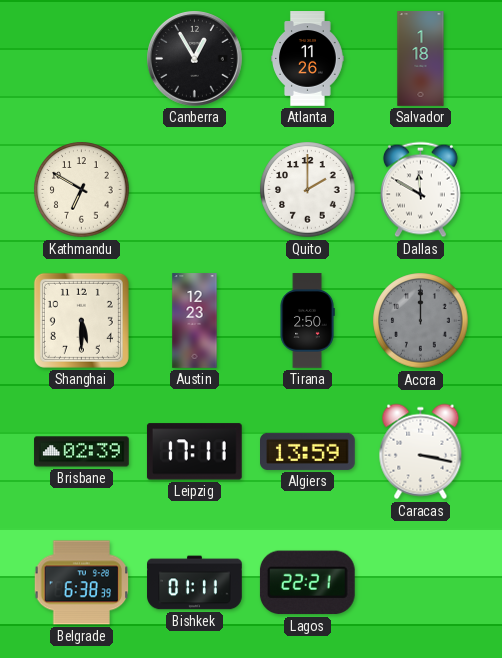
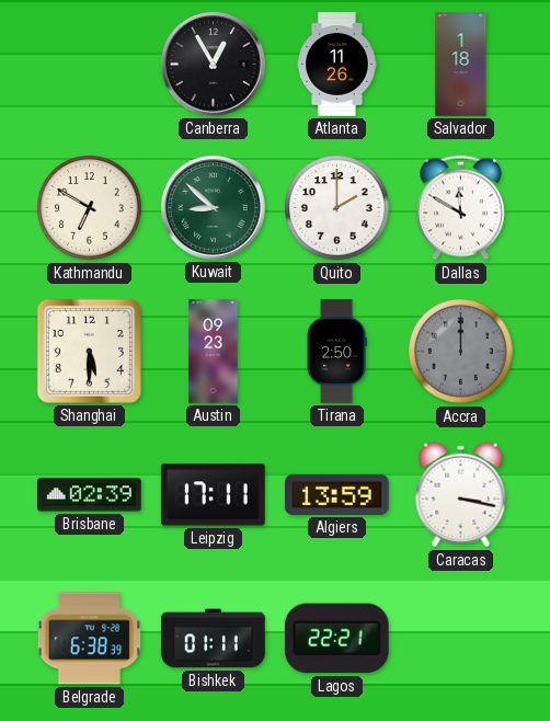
Kuwait: none -> 8:52 (214, 208)
Austin: 12:23 -> 09:23 (214, 352)
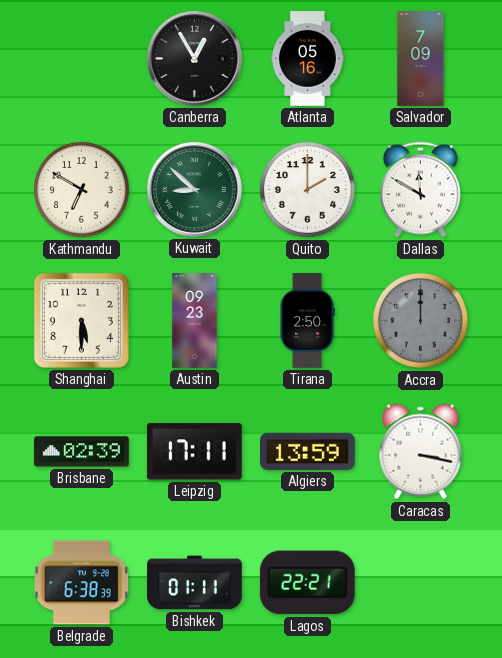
Atlanta: 11:26 -> 05:16 (308, 59)
Salvador: 1:18 -> 7:09 (421, 59)
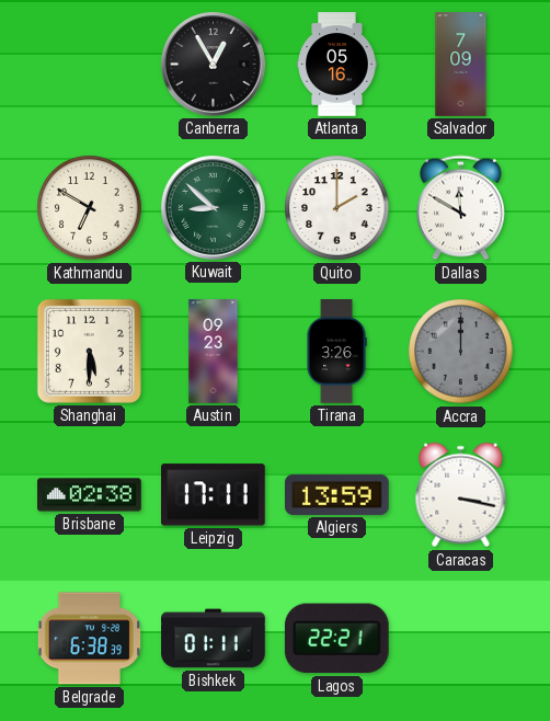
Tirana: 2:50 -> 3:26 (336, 352)
Brisbane: 02:39 -> 02:38 (90, 495)
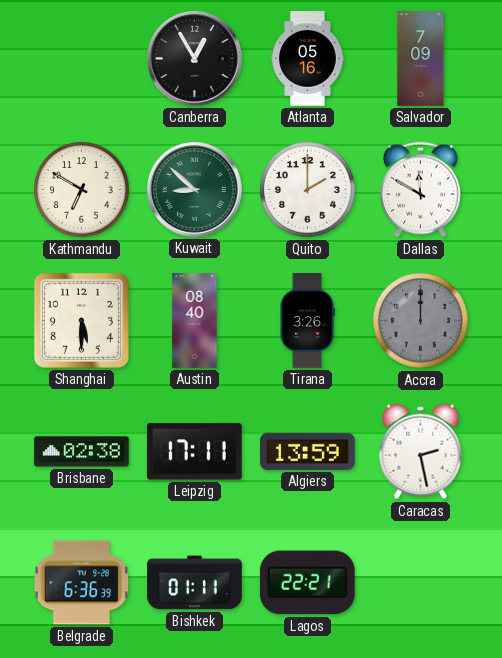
Austin: 09:23 -> 08:40 (195, 321)
Caracas: 3:17 -> 2:28 (421, 452)
Belgrade: 6:38 -> 6:36 (82, 583)
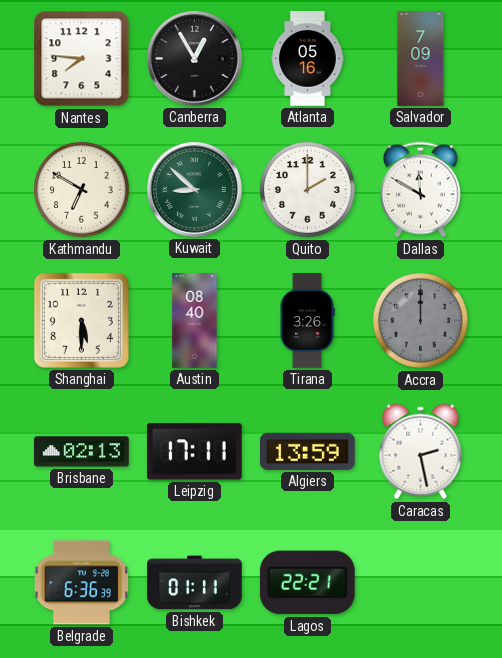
Nantes: none -> 7:46 (82, 59)
Brisbane: 02:38 -> 02:13 (82, 452)
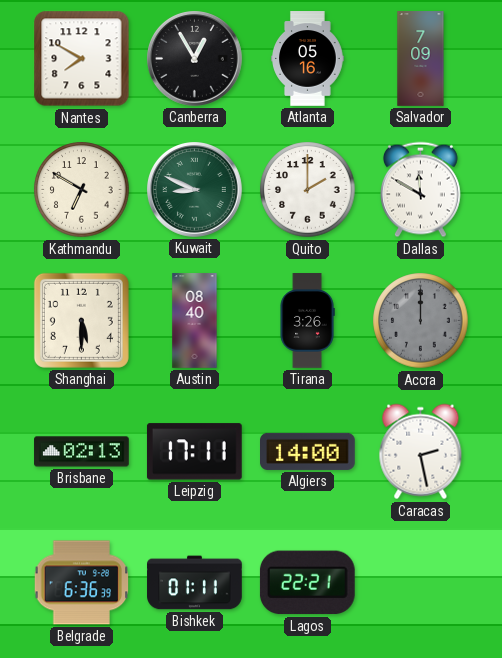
Nantes: 7:46 -> 7:50 (82, 59)
Kuwait: 8:52 -> 8:49 (195, 190)
Algiers: 13:59 -> 14:00 (308, 451)
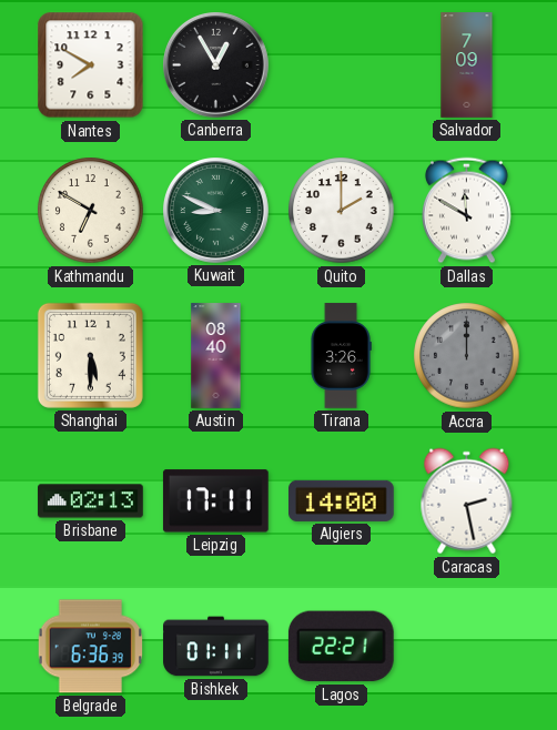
Atlanta: 05:16 -> none (308, 59)
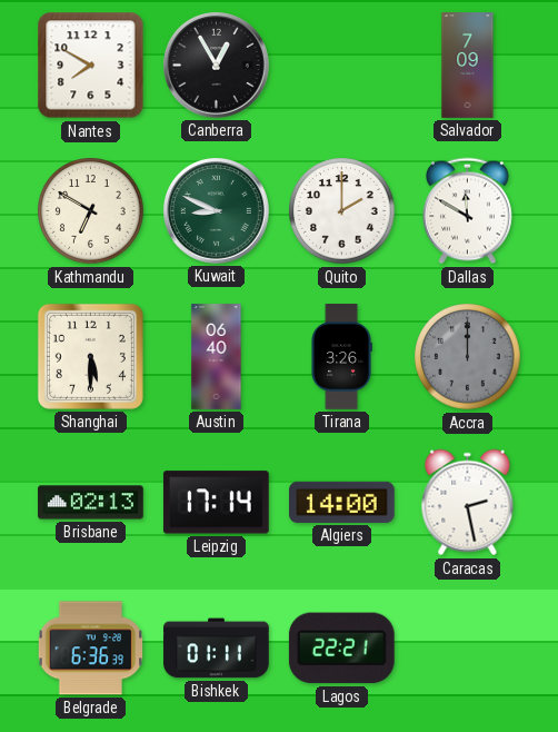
Austin: 08:40 -> 06:40 (217, 357)
Leipzig: 17:11 -> 17:14 (216, 503)
